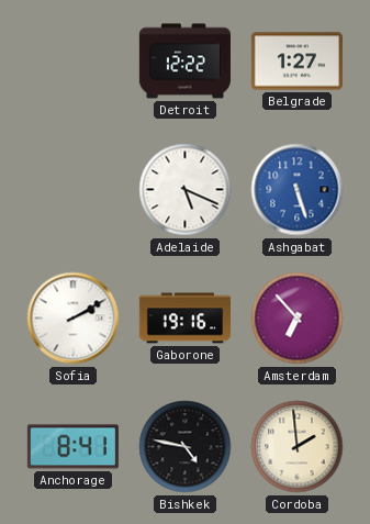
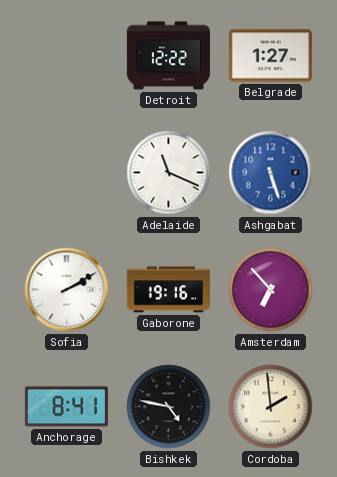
Adelaide: 5:19 -> 11:19 (169, 173)
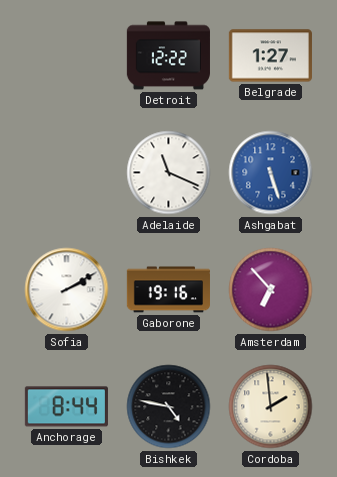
Anchorage: 8:41 -> 8:44 (66, 407)
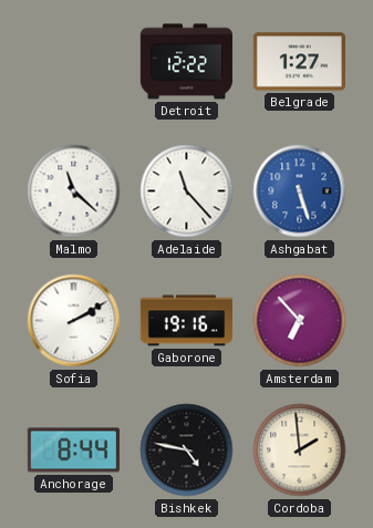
Malmo: none -> 11:22 (74, 191)
Adelaide: 11:19 -> 11:23 (187, 191)
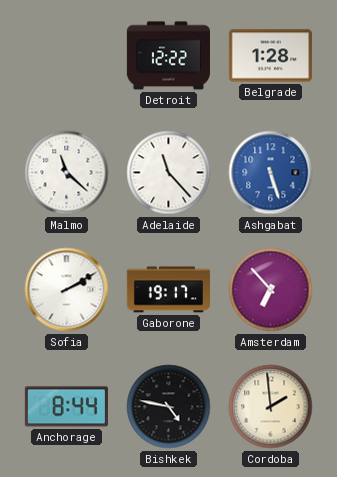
Belgrade: 1:27 -> 1:28 (270, 56)
Gaborone: 19:16 -> 19:17 (168, 290)
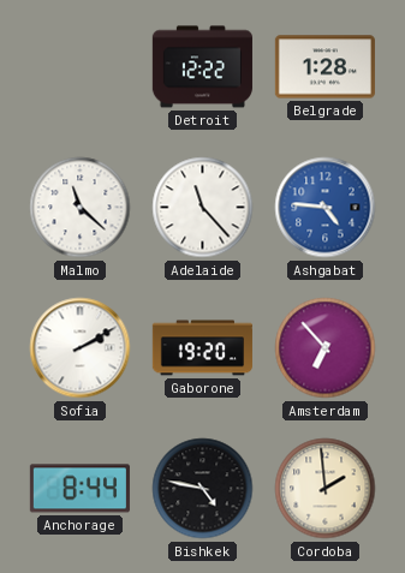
Ashgabat: 5:27 -> 4:46 (326, 208)
Gaborone: 19:17 -> 19:20 (202, 348)
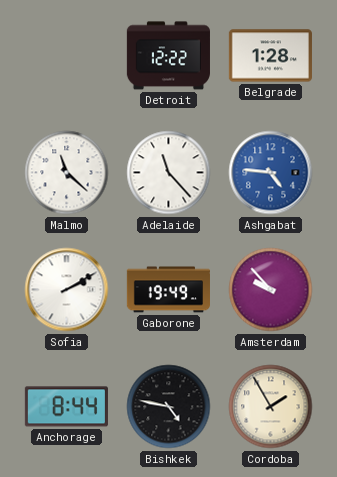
Gaborone: 19:20 -> 19:49 (168, 290)
Amsterdam: 6:53 -> 9:53 (271, 290)
Cordoba: 1:59 -> 1:55 (271, 407)
